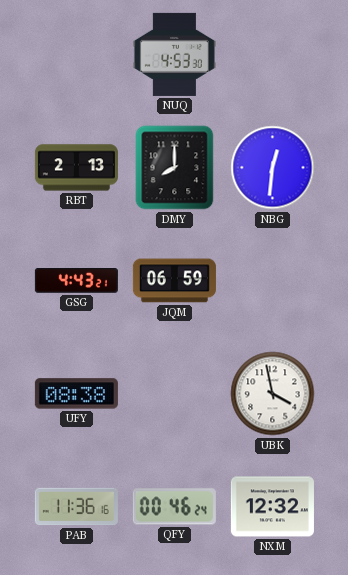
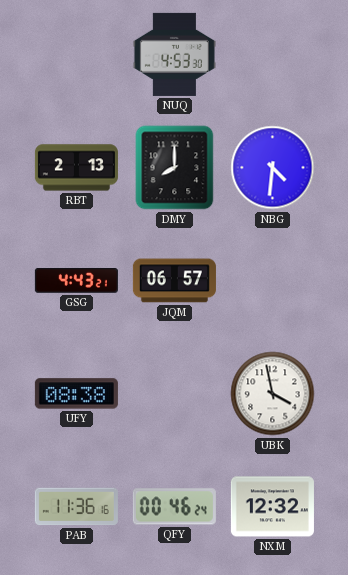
NBG: 12:31 -> 4:31 (273, 168)
JQM: 06:59 -> 06:57 (174, 281)
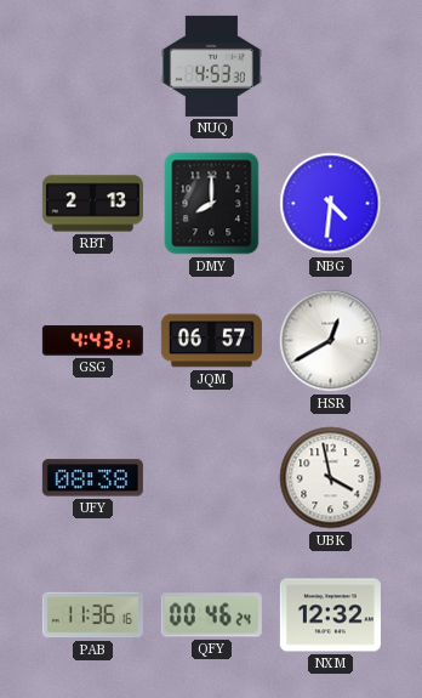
HSR: none -> 12:40 (331, 341)
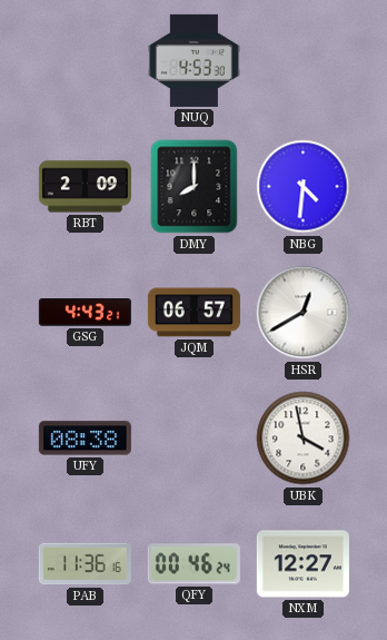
RBT: 2:13 -> 2:09 (85, 187)
NXM: 12:32 -> 12:27 (302, 564)
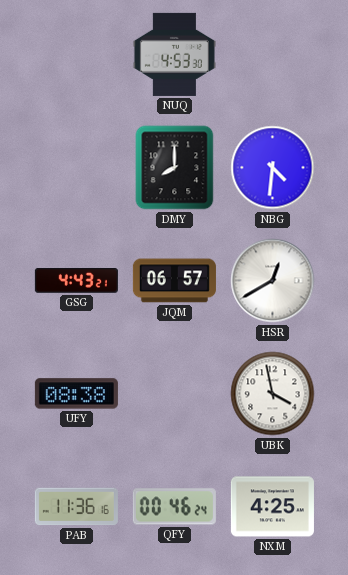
RBT: 2:09 -> none (85, 187)
NXM: 12:27 -> 4:25 (272, 507)
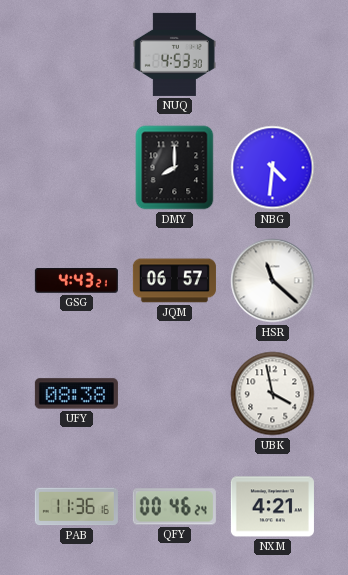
HSR: 12:40 -> 11:22 (273, 281)
NXM: 4:25 -> 4:21 (272, 507)
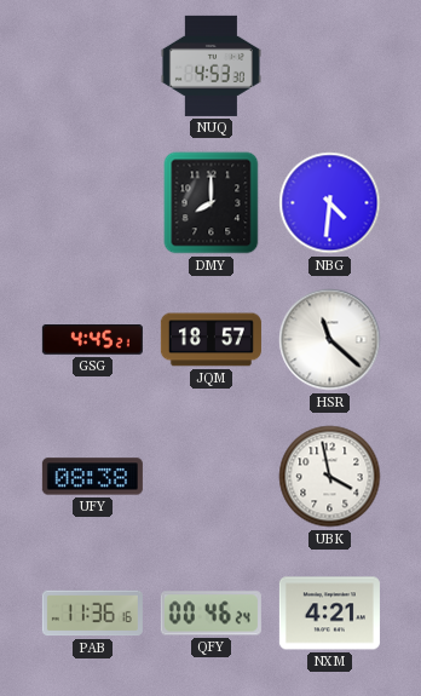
GSG: 4:43 -> 4:45 (92, 340)
JQM: 06:57 -> 18:57 (211, 340)
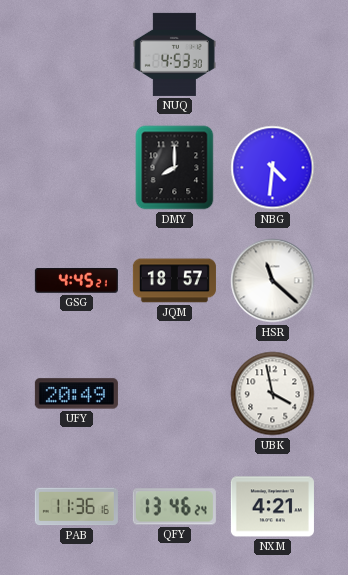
UFY: 08:38 -> 20:49 (76, 394)
QFY: 00:46 -> 13:46 (174, 507)
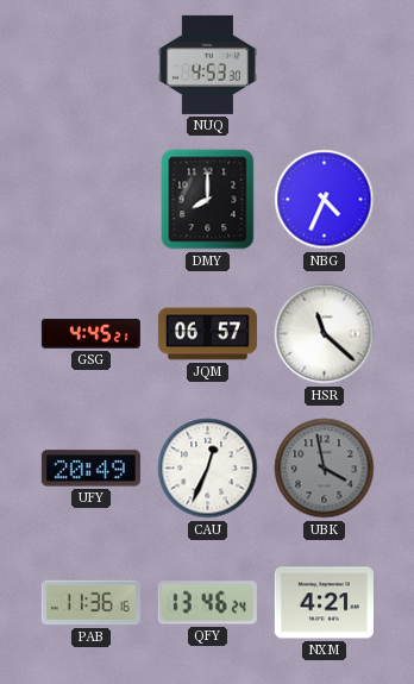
NBG: 4:31 -> 4:34 (325, 200)
JQM: 18:57 -> 06:57 (207, 334)
CAU: none -> 12:34 (208, 469)
UBK dial: white -> grey (325, 469)
